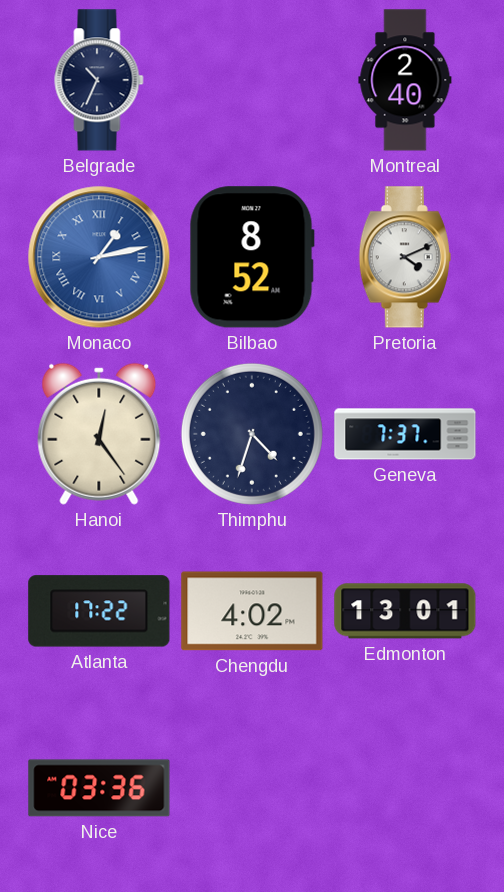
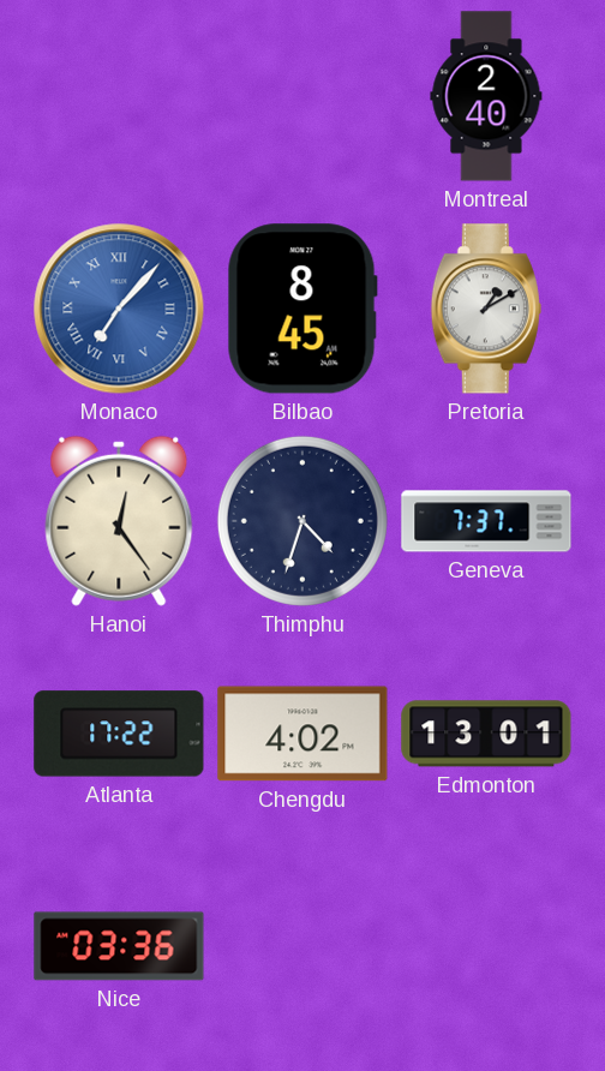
Belgrade: 10:34 -> none (99, 80)
Monaco: 1:13 -> 7:07 (119, 309)
Bilbao: 8:52 -> 8:45 (302, 309)
Pretoria: 4:11 -> 1:10 (486, 309)
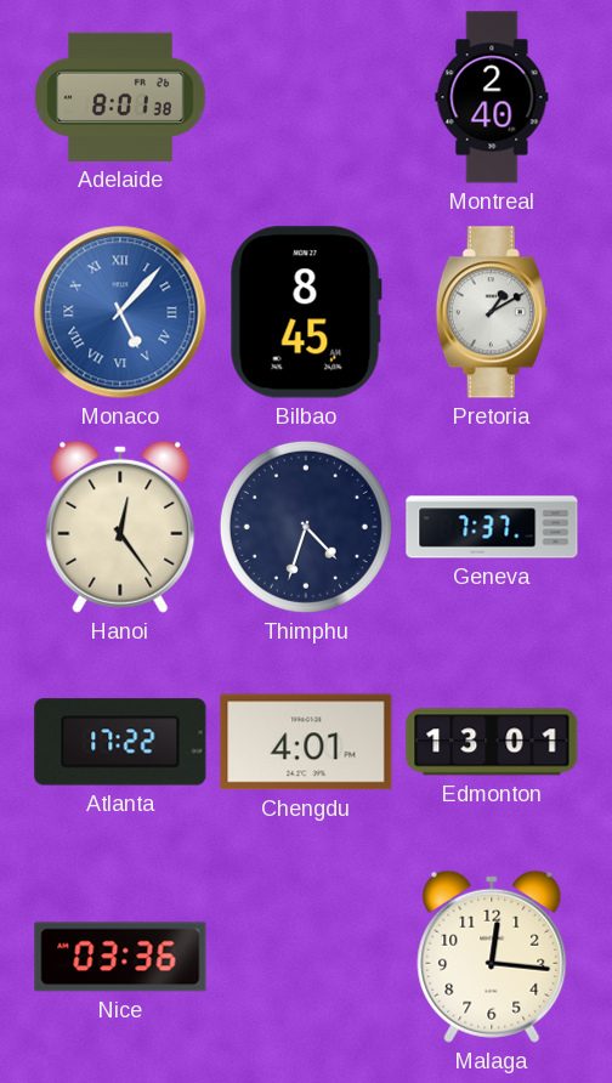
Adelaide: none -> 8:01 (120, 97)
Monaco: 7:07 -> 5:07 (120, 312)
Chengdu: 4:02 -> 4:01 (306, 742)
Malaga: none -> 12:16 (492, 957)
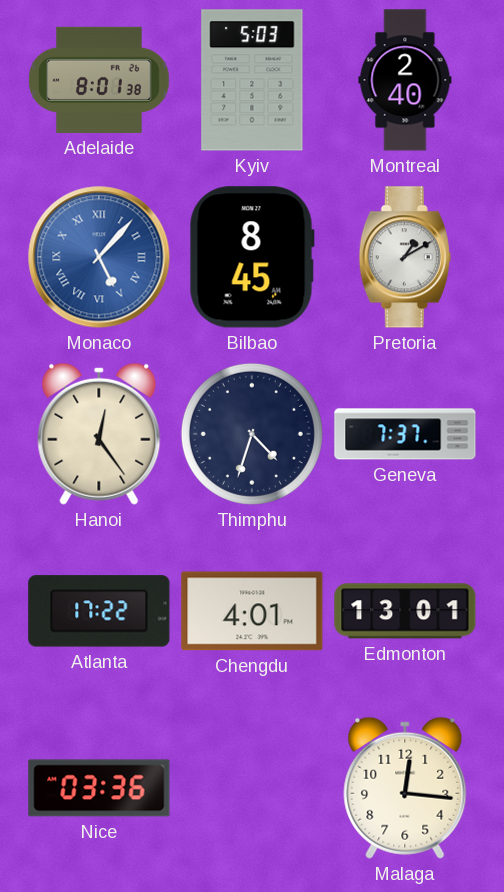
Kyiv: none -> 5:03 (252, 80)
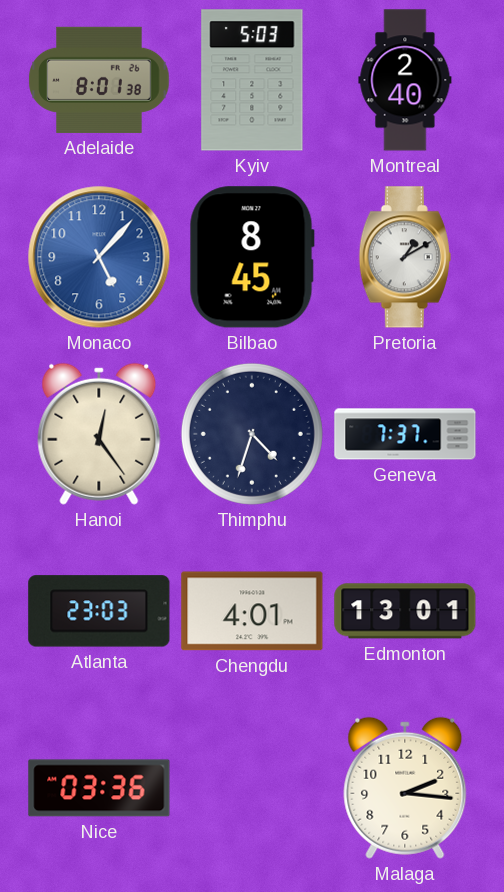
Monaco numerals: Roman -> Arabic (99, 257)
Atlanta: 17:22 -> 23:03 (99, 611)
Malaga: 12:16 -> 2:16 (405, 788)
